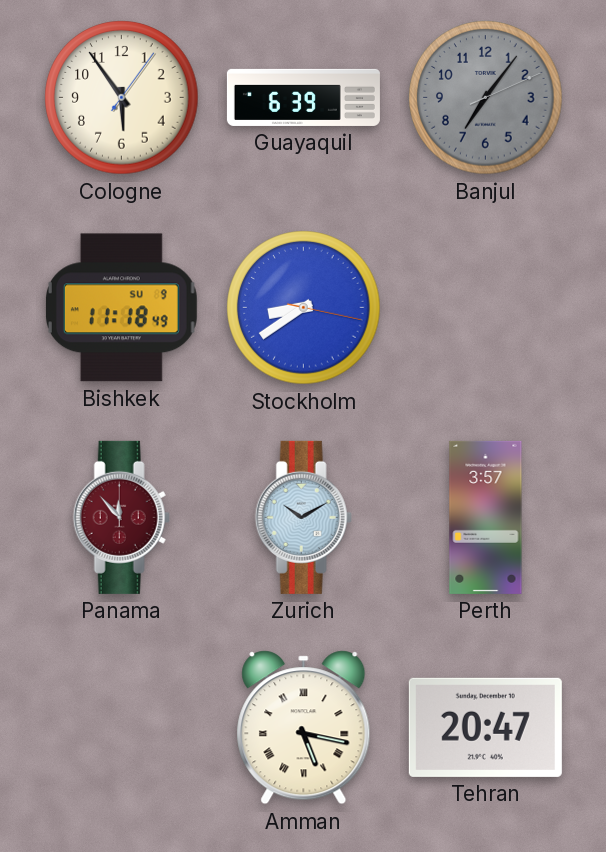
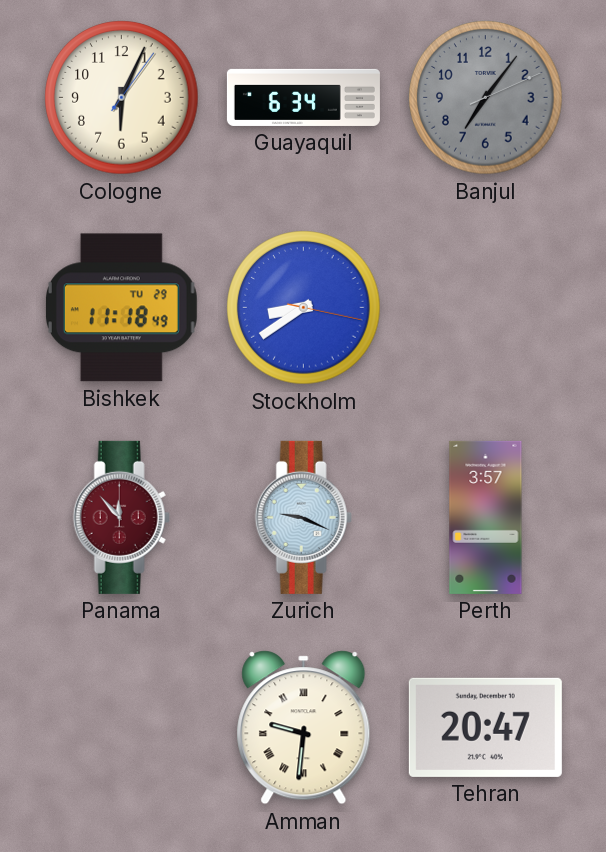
Cologne: 5:54 -> 6:04 (122, 98)
Guayaquil: 6:39 -> 6:34 (303, 97)
Bishkek date: SU 9 -> TU 29 (121, 308)
Zurich: 10:10 -> 9:19 (303, 517)
Amman: 5:17 -> 9:31 (304, 728)
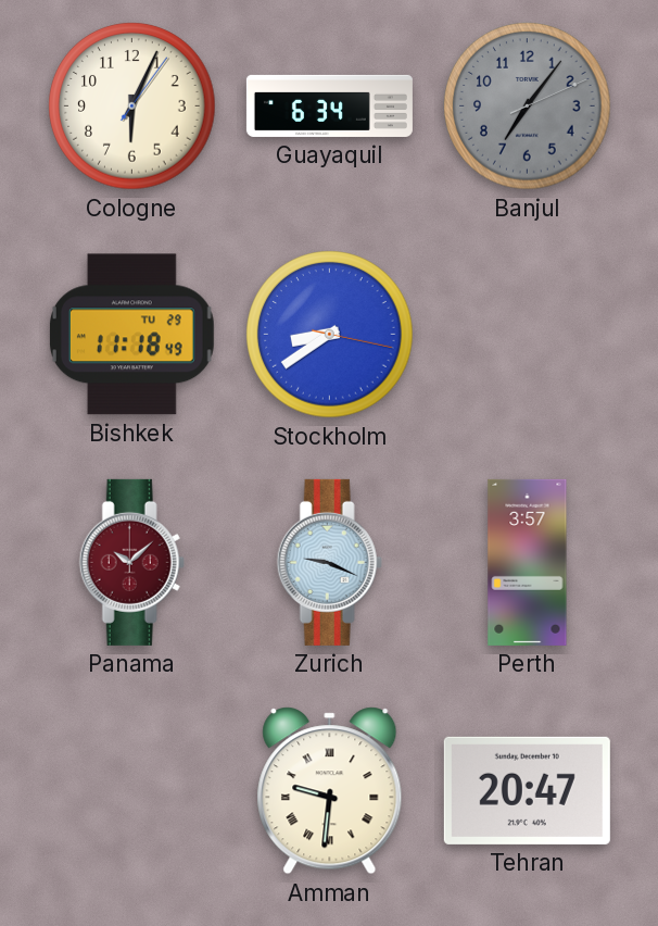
Panama: 11:53 -> 10:08 (131, 562)
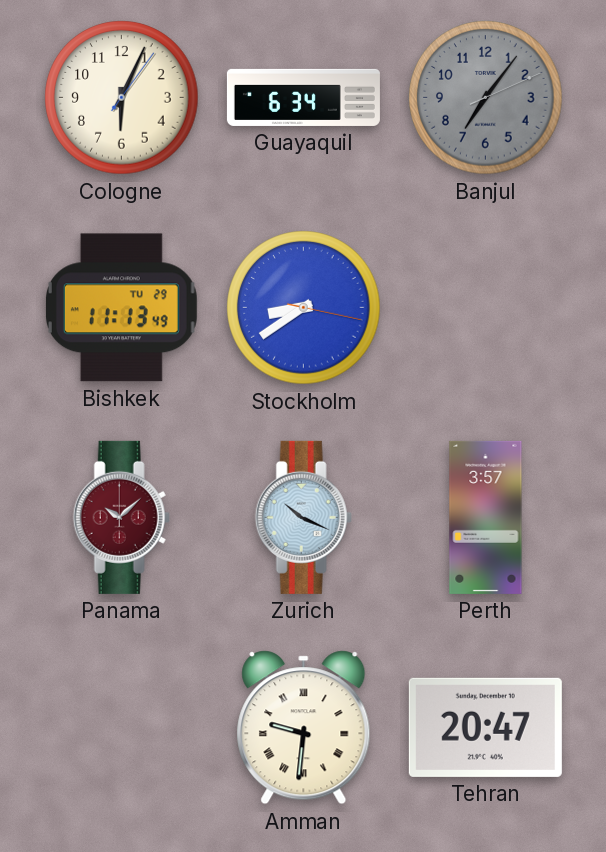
Bishkek: 11:18 -> 11:13 (121, 308)
Zurich: 9:19 -> 10:19 (303, 517)
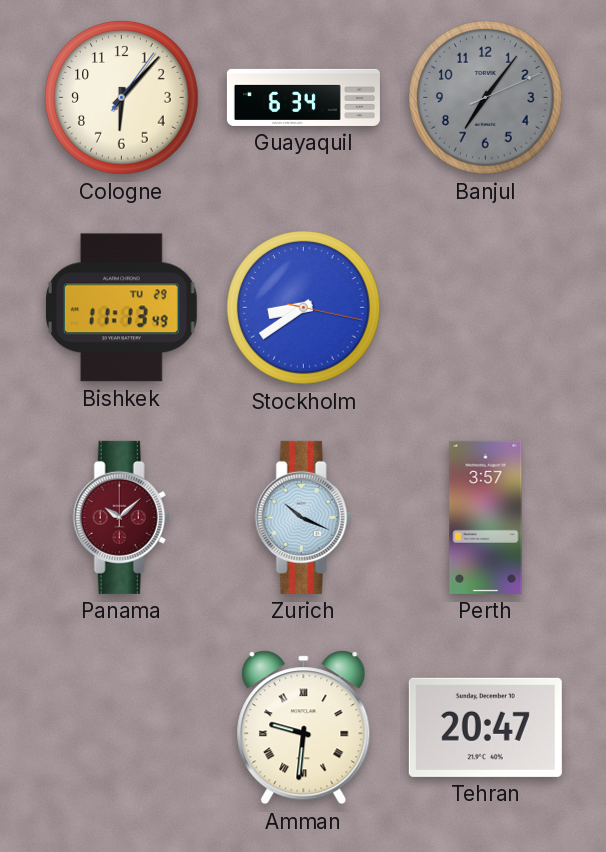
Cologne: 6:04 -> 6:07 (122, 98)
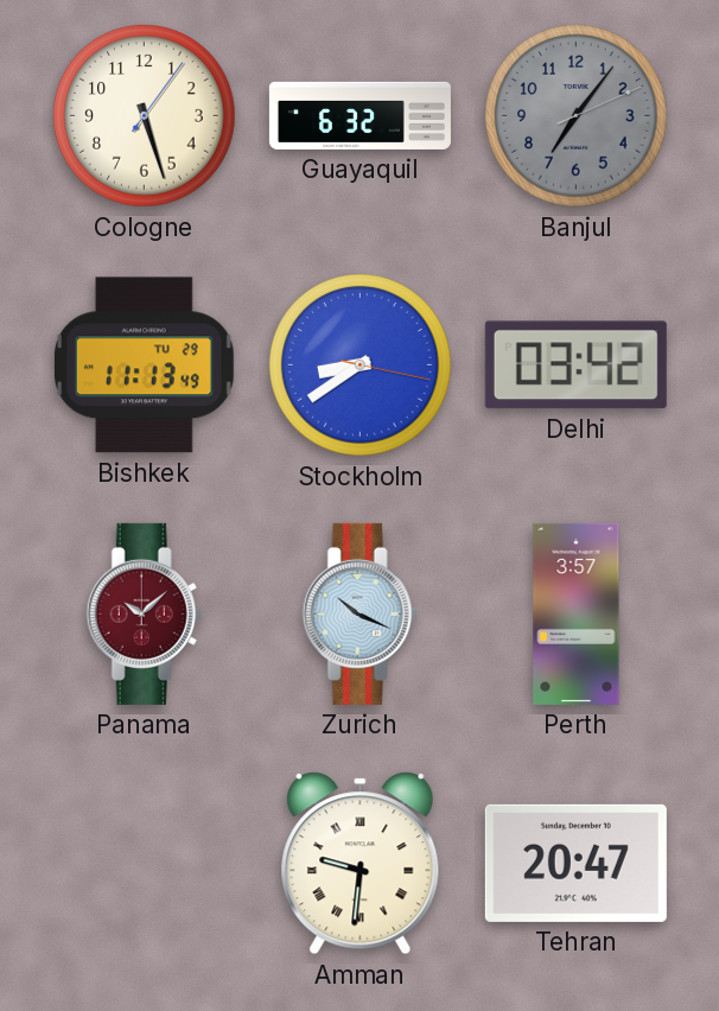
Cologne: 6:07 -> 5:27 (145, 116)
Guayaquil: 6:34 -> 6:32 (359, 115)
Delhi: none -> 03:42 (575, 365)
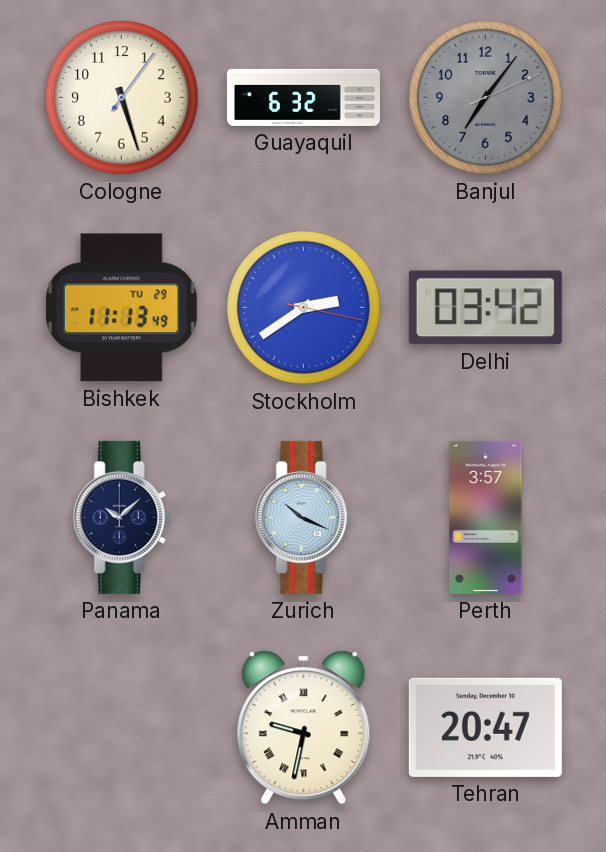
Stockholm: 8:39 -> 2:39 (304, 308)
Panama dial: burgundy -> navy (121, 517)
Amman: 9:31 -> 9:32 (304, 728)
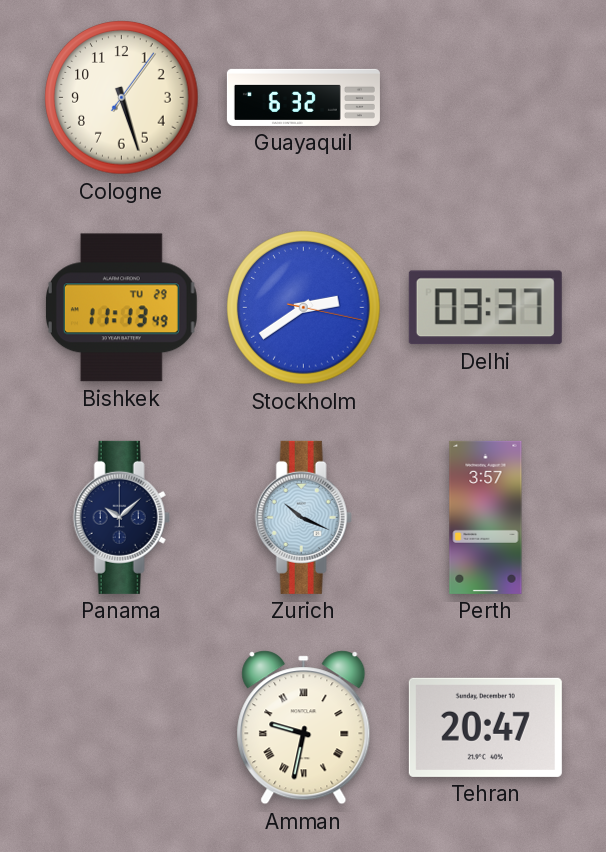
Banjul: 7:06 -> none (486, 98)
Delhi: 03:42 -> 03:37 (485, 308)
